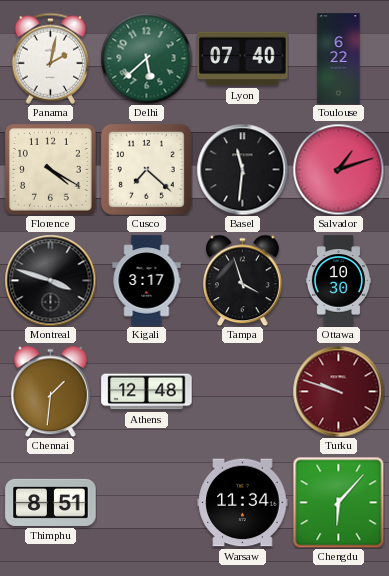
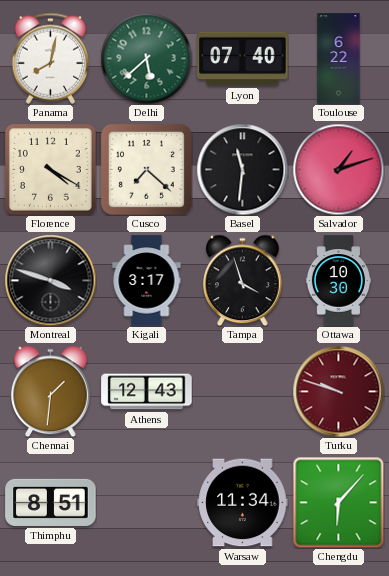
Panama: 2:02 -> 8:02 (51, 58)
Athens: 12:48 -> 12:43 (147, 392)
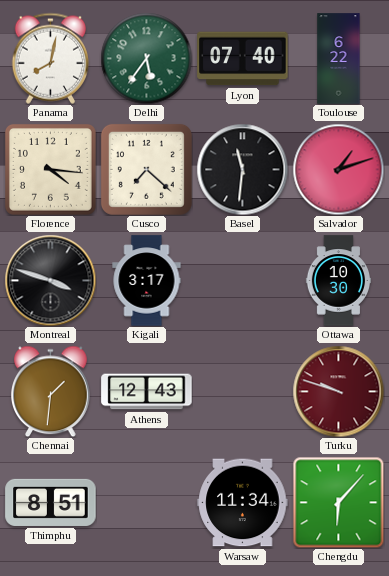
Delhi: 5:38 -> 5:36 (146, 58)
Florence: 4:20 -> 4:16 (50, 169)
Tampa: 3:57 -> none (243, 280)
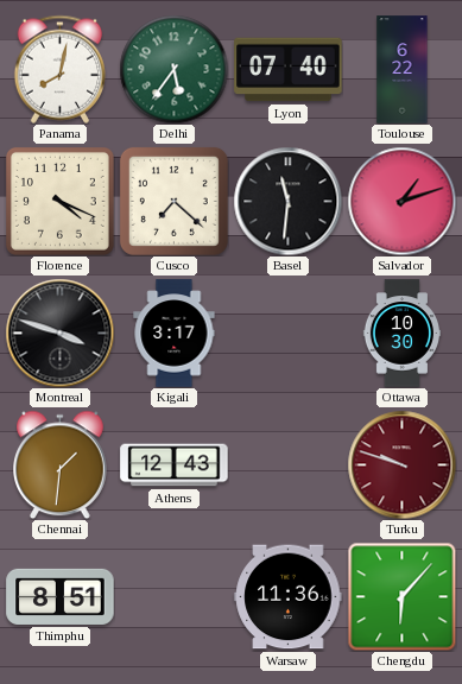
Florence: 4:16 -> 4:19 (59, 201)
Warsaw: 11:34 -> 11:36 (289, 597)
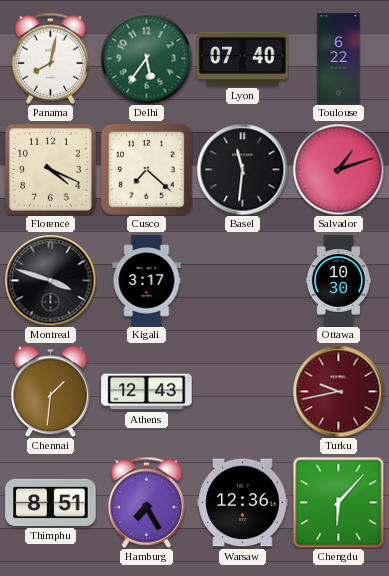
Turku: 9:48 -> 9:43 (338, 391)
Hamburg: none -> 7:25 (147, 502)
Warsaw: 11:36 -> 12:36 (243, 503)
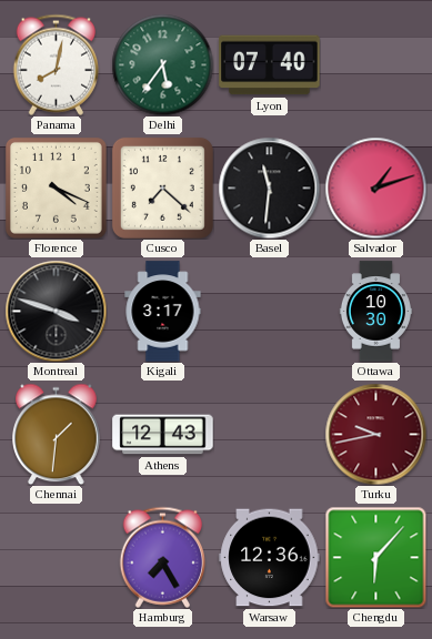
Toulouse: 6:22 -> none (339, 59)
Thimphu: 8:51 -> none (51, 502)
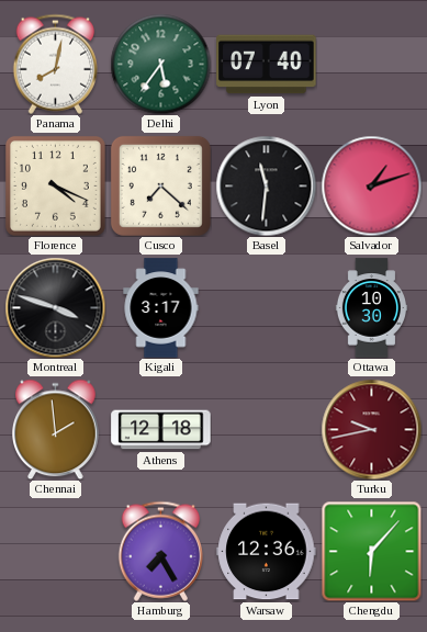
Chennai: 1:31 -> 1:59 (56, 429)
Athens: 12:43 -> 12:18 (161, 430)
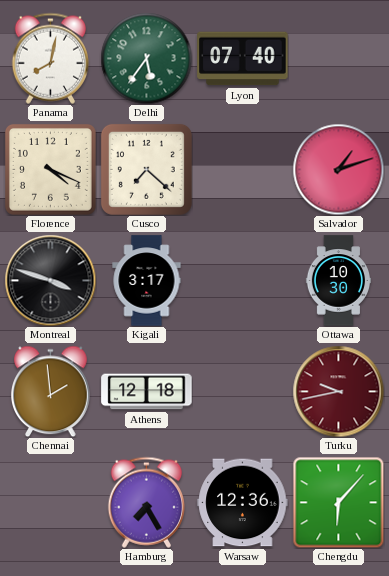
Basel: 11:31 -> none (266, 185)
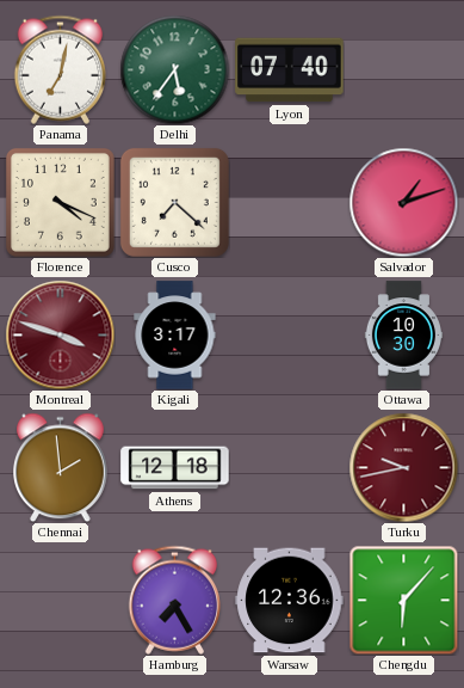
Panama: 8:02 -> 7:02 (61, 69)
Montreal dial: black -> burgundy (60, 334)
